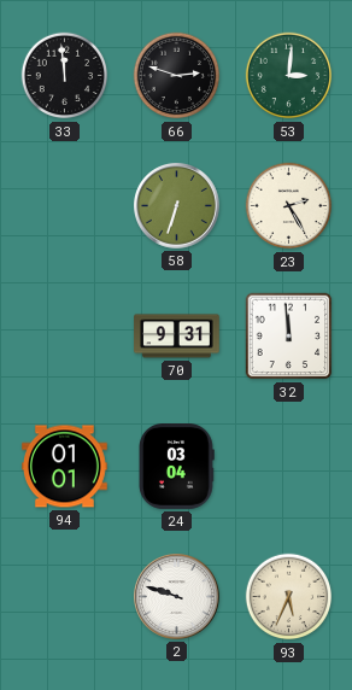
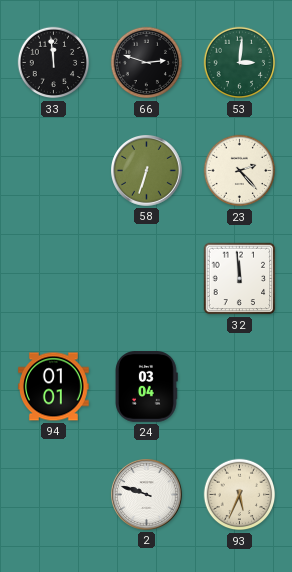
23: 2:25 -> 2:23 (240, 171)
70: 9:31 -> none (177, 337)
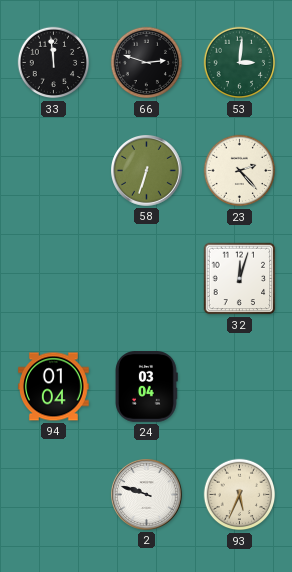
32: 11:59 -> 12:03 (240, 279)
94: 01:01 -> 01:04 (54, 387)
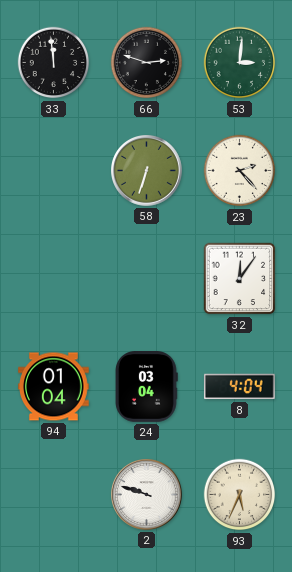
32: 12:03 -> 12:06 (240, 279)
8: none -> 4:04 (240, 387)
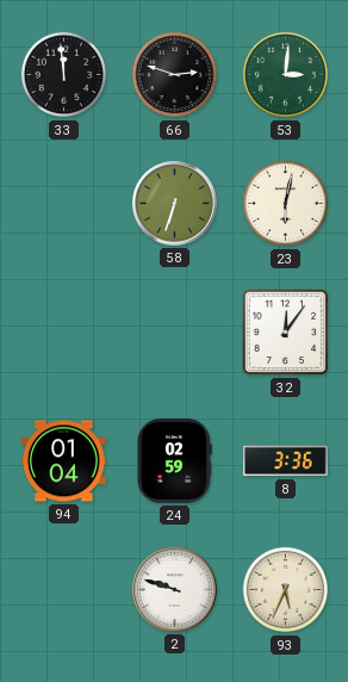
23: 2:23 -> 6:02 (286, 204)
24: 03:04 -> 02:59 (175, 461)
8: 4:04 -> 3:36 (286, 461)
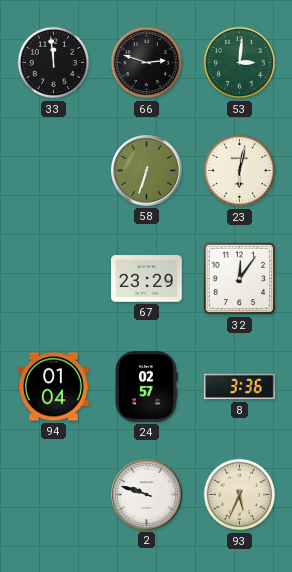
67: none -> 23:29 (147, 279)
24: 02:59 -> 02:57 (147, 387)
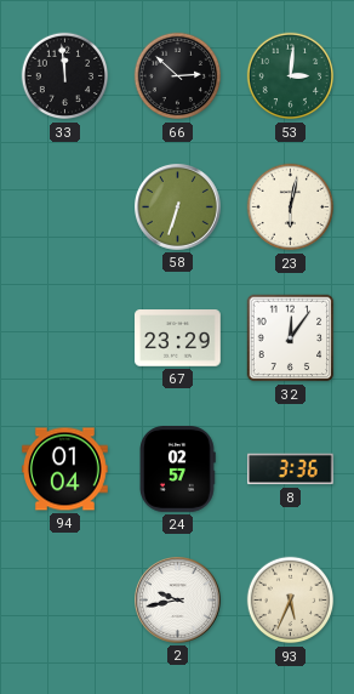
66: 2:48 -> 2:52 (178, 76)
2: 9:48 -> 9:43 (178, 601)
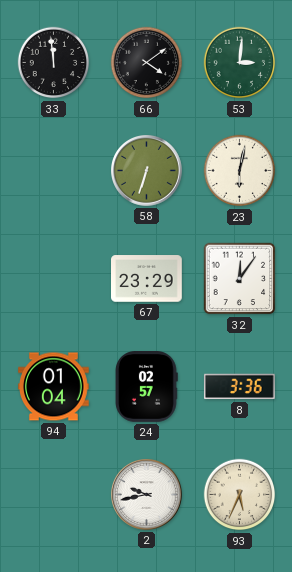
66: 2:52 -> 4:09 (147, 63)
